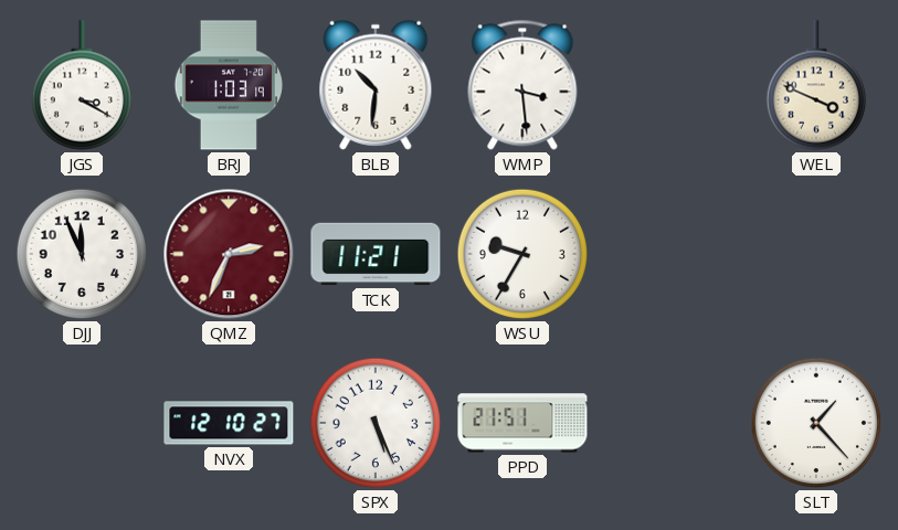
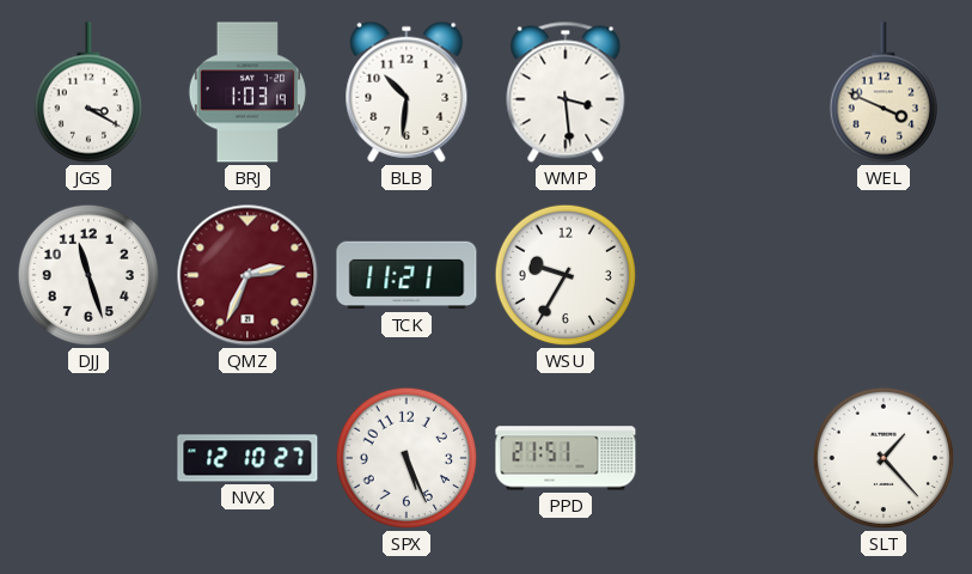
DJJ: 11:56 -> 11:27 (88, 275)
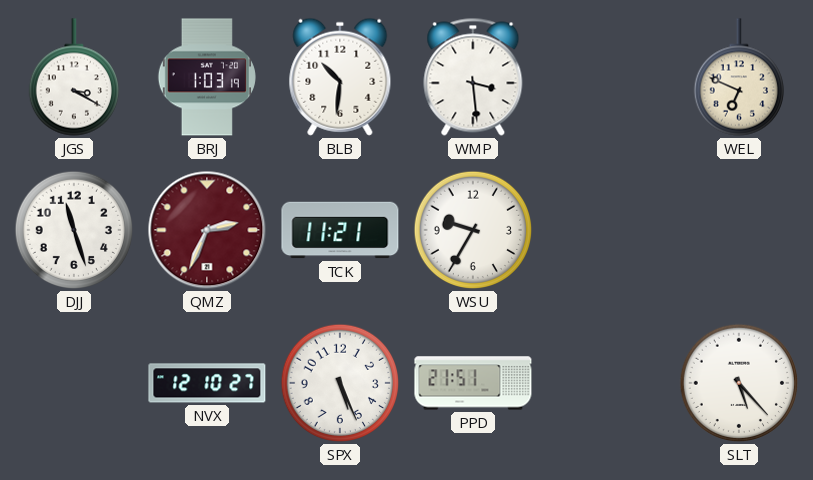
WEL: 3:49 -> 6:49 (738, 77)
SLT: 1:23 -> 5:23 (739, 383)
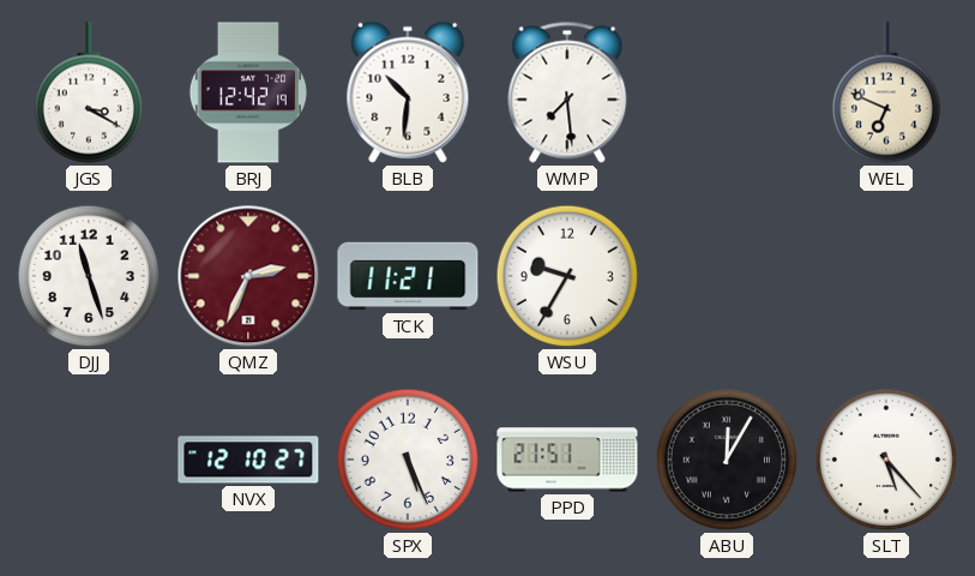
BRJ: 1:03 -> 12:42 (248, 92)
WMP: 3:29 -> 7:29 (567, 92)
ABU: none -> 12:05 (727, 460)
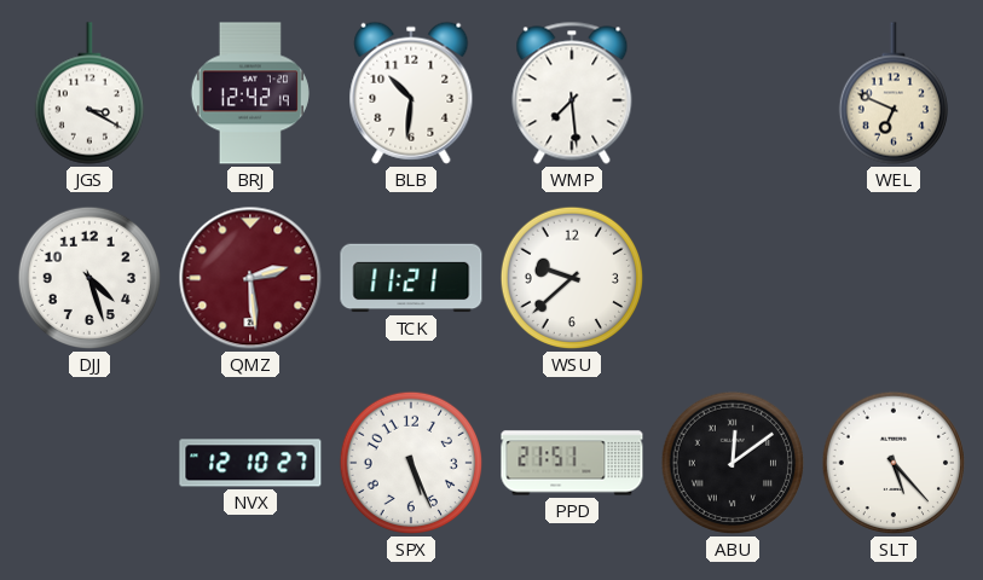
DJJ: 11:27 -> 4:27 (89, 278)
QMZ: 2:34 -> 2:29 (250, 278)
WSU: 9:35 -> 9:38 (572, 278)
ABU: 12:05 -> 12:09 (733, 463)
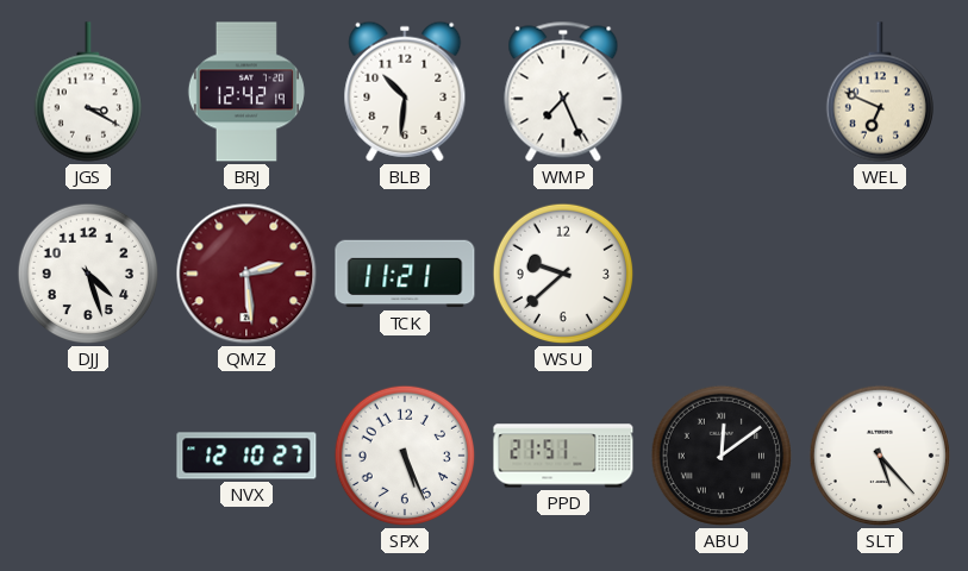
WMP: 7:29 -> 7:26 (563, 92)
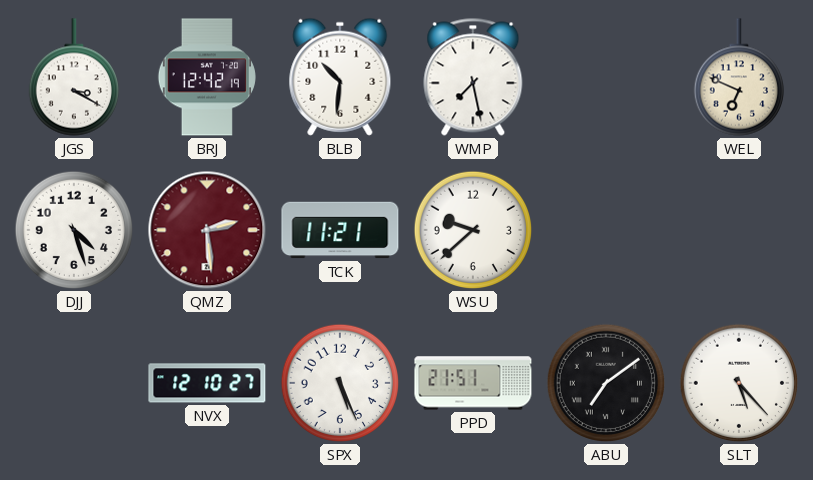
WMP: 7:26 -> 7:28 (473, 77)
ABU: 12:09 -> 7:09 (606, 383)
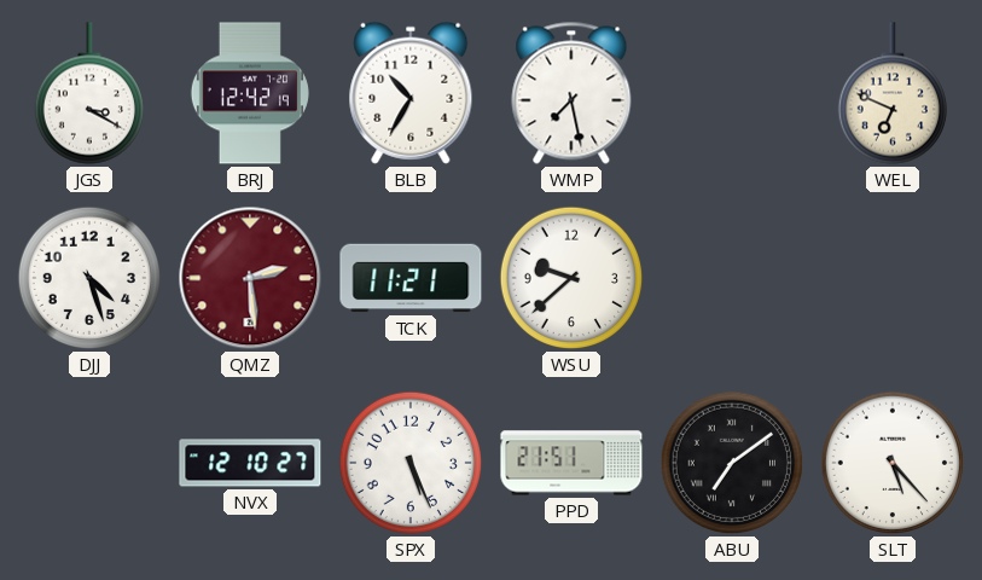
BLB: 10:31 -> 10:35 (411, 93)
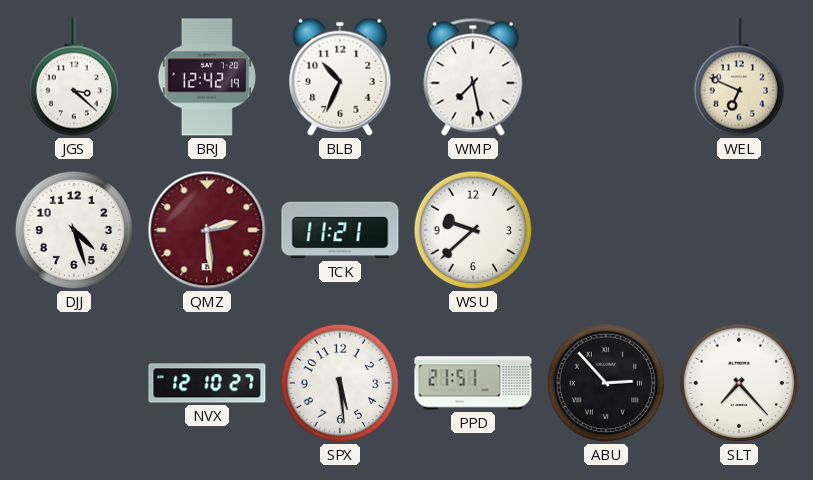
JGS: 3:20 -> 3:22 (73, 77)
BLB: 10:35 -> 10:34 (340, 77)
SPX: 5:26 -> 5:29 (340, 383)
ABU: 7:09 -> 2:53 (606, 383)
SLT: 5:23 -> 7:23 (739, 383)
